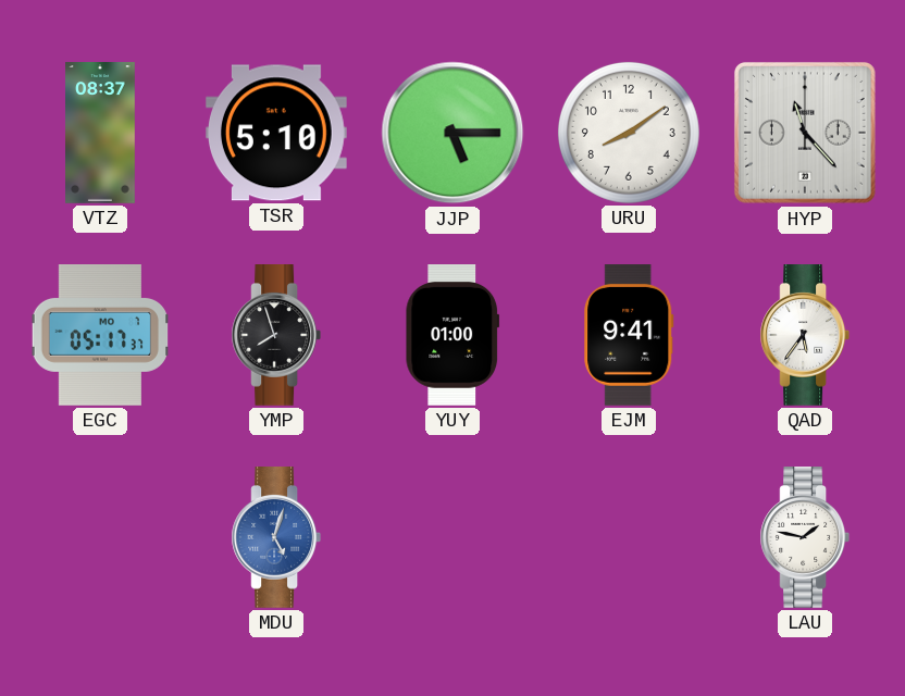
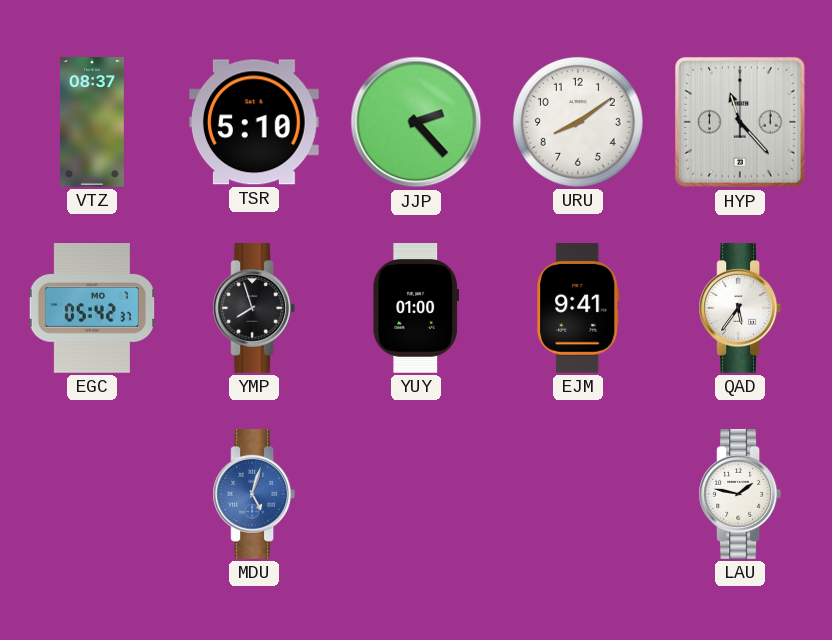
JJP: 5:15 -> 2:23 (416, 122)
EGC: 05:17 -> 05:42 (91, 309)
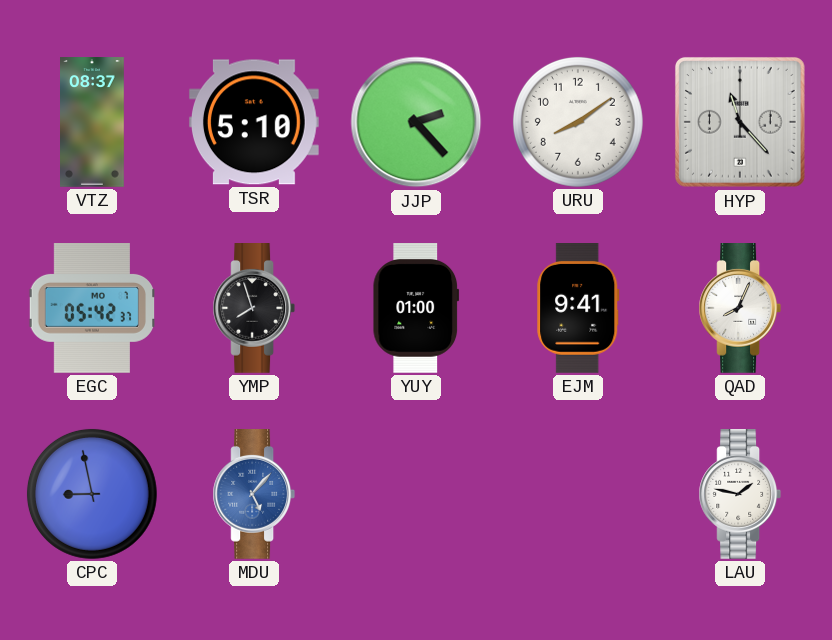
QAD: 5:36 -> 8:04 (740, 309)
CPC: none -> 8:58 (92, 494)
MDU: 5:03 -> 5:07 (254, 495)
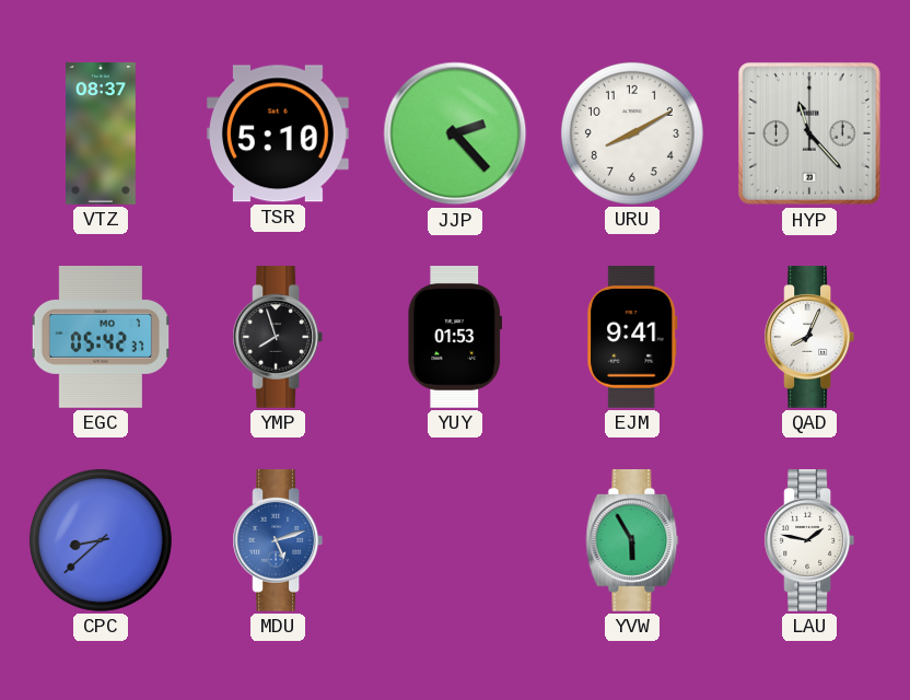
URU: 8:09 -> 8:10 (632, 133)
YUY: 01:00 -> 01:53 (455, 338)
CPC: 8:58 -> 8:38 (101, 540)
MDU: 5:07 -> 5:12 (278, 541)
YVW: none -> 5:55 (632, 541)
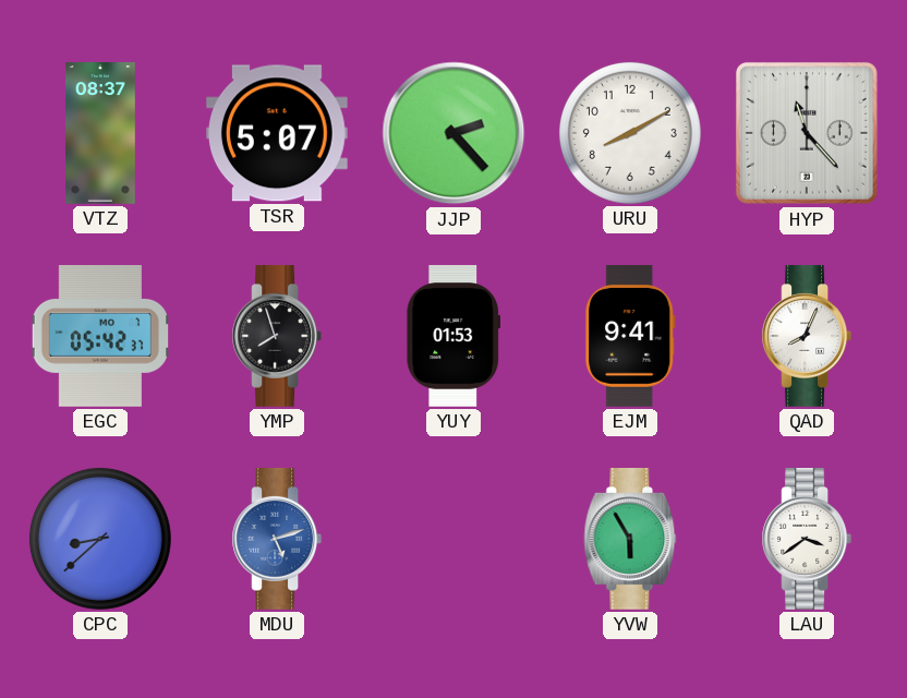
TSR: 5:10 -> 5:07 (277, 133)
LAU: 1:47 -> 3:39 (807, 540)
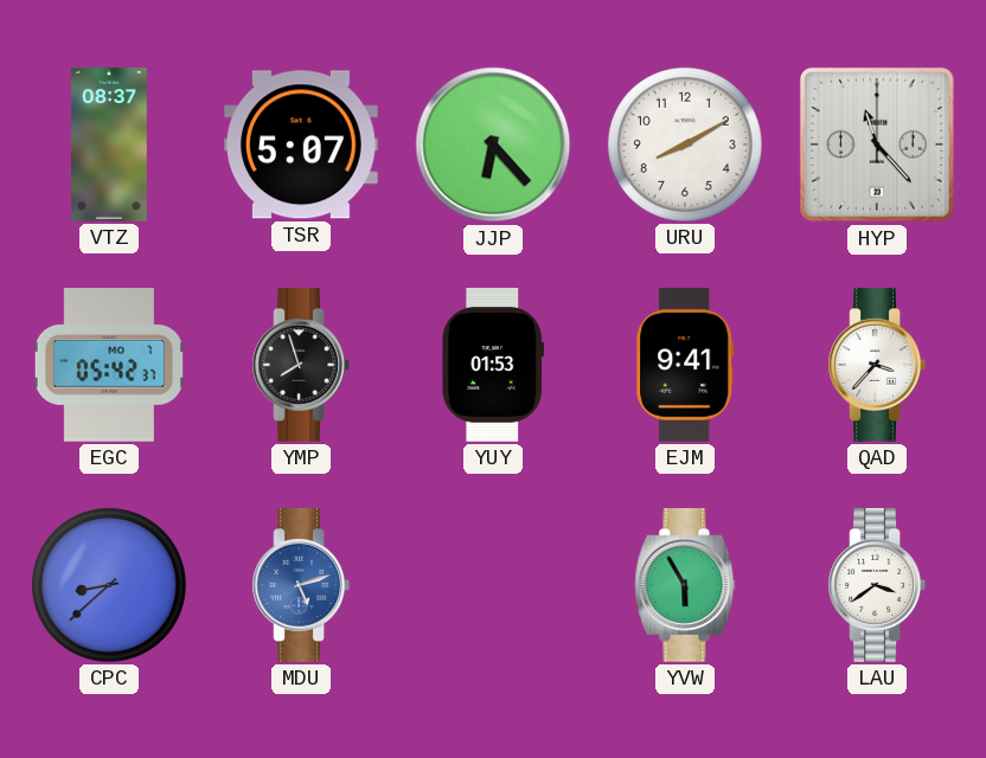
JJP: 2:23 -> 6:23 (493, 144)
QAD: 8:04 -> 3:37 (877, 366)
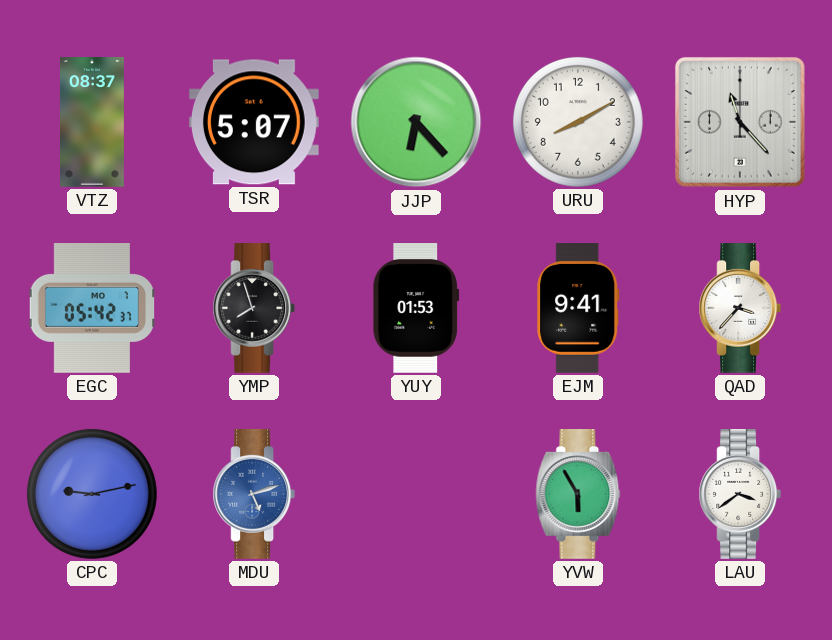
CPC: 8:38 -> 9:13 (92, 494)
